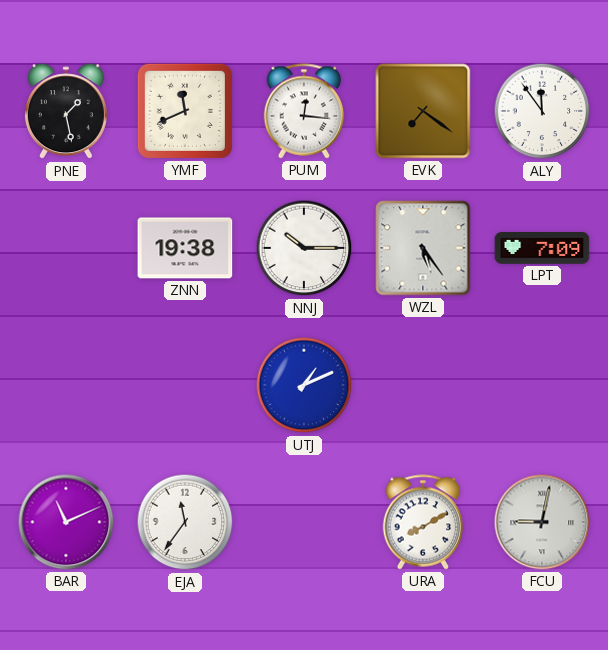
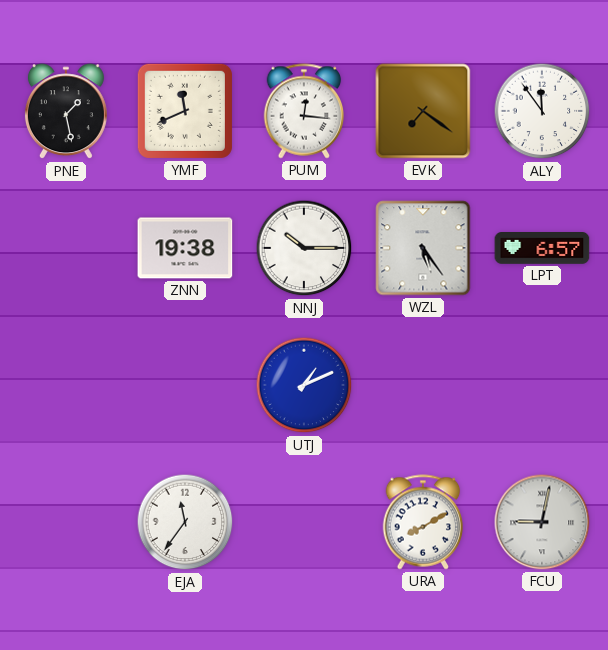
LPT: 7:09 -> 6:57 (542, 249)
BAR: 11:11 -> none (66, 522)
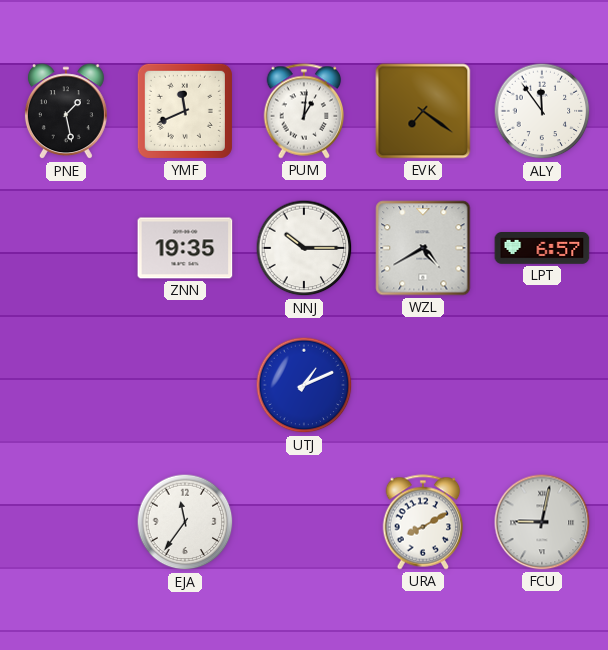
PUM: 12:16 -> 1:01 (304, 111)
ZNN: 19:38 -> 19:35 (185, 248)
WZL: 5:24 -> 4:40 (423, 248)
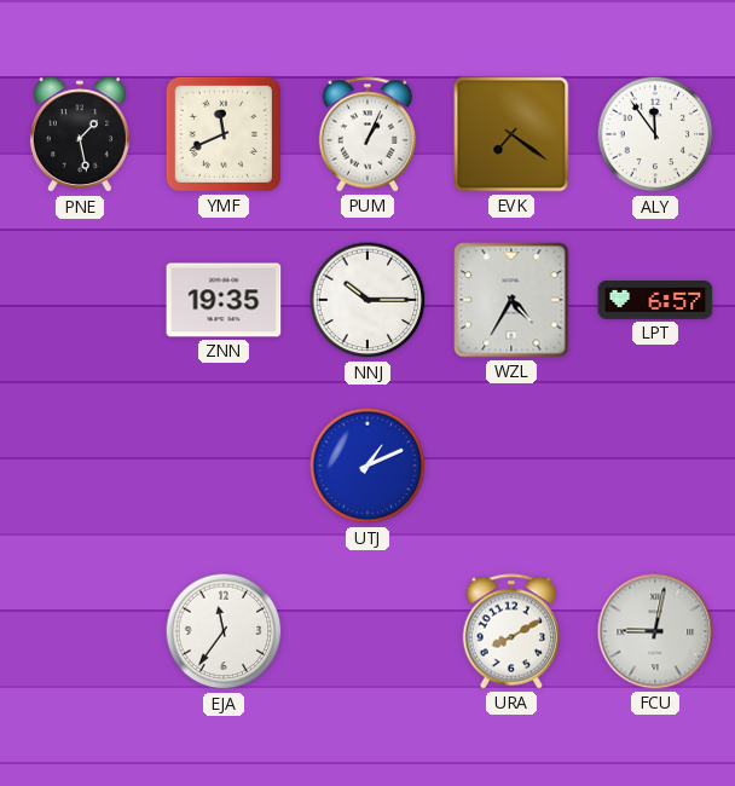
PUM: 1:01 -> 1:04 (367, 134)
WZL: 4:40 -> 4:35 (511, 300)
